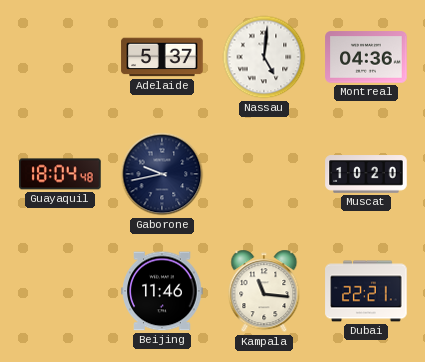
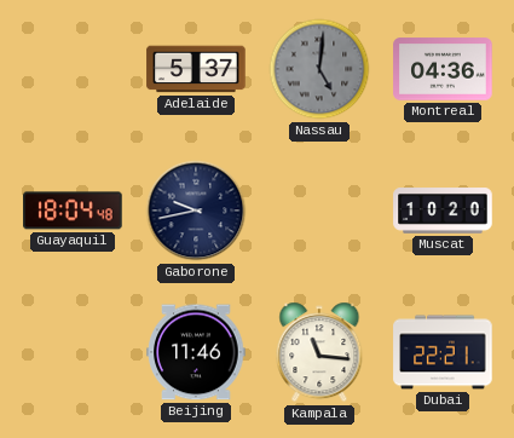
Nassau dial: white -> grey (319, 69)
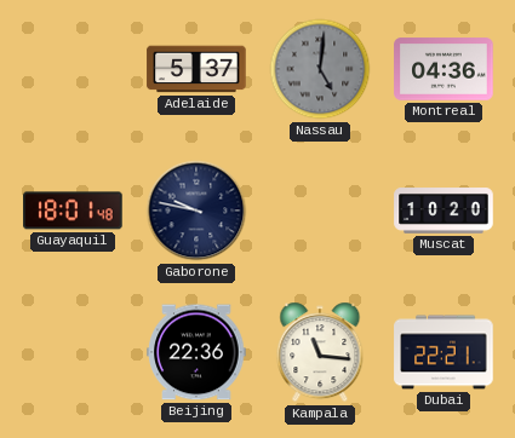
Guayaquil: 18:04 -> 18:01 (73, 211)
Gaborone: 9:43 -> 9:47 (196, 211)
Beijing: 11:46 -> 22:36 (196, 352)
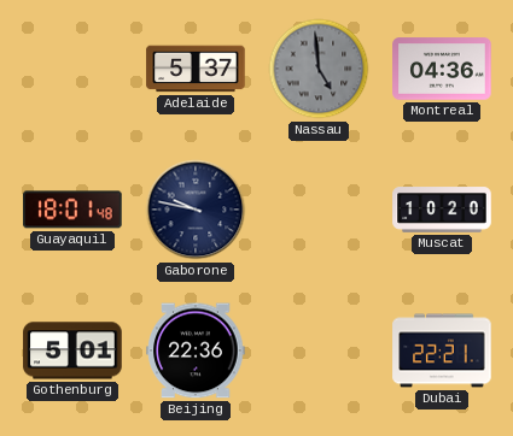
Nassau: 5:01 -> 4:59 (319, 69)
Gothenburg: none -> 5:01 (72, 350)
Kampala: 11:16 -> none (320, 352)
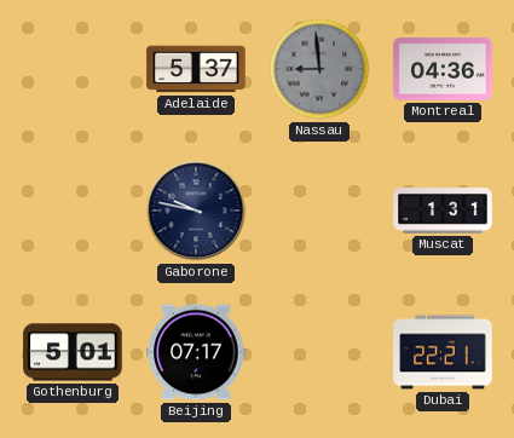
Nassau: 4:59 -> 8:59 (319, 69)
Guayaquil: 18:01 -> none (72, 210)
Muscat: 10:20 -> 1:31 (443, 211)
Beijing: 22:36 -> 07:17 (196, 352)
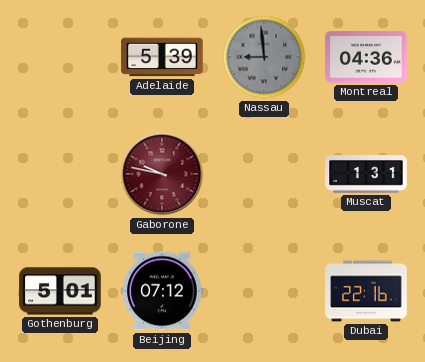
Adelaide: 5:37 -> 5:39 (162, 57)
Gaborone dial: navy -> burgundy (162, 174)
Beijing: 07:17 -> 07:12 (162, 291)
Dubai: 22:21 -> 22:16 (366, 291)
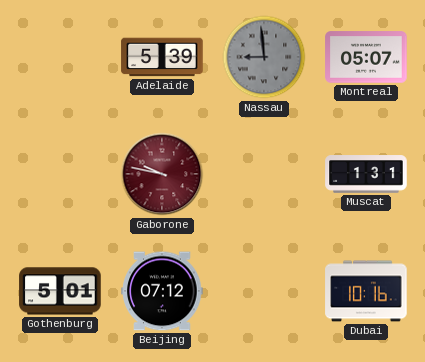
Montreal: 04:36 -> 05:07 (366, 57)
Dubai: 22:16 -> 10:16 (366, 291)
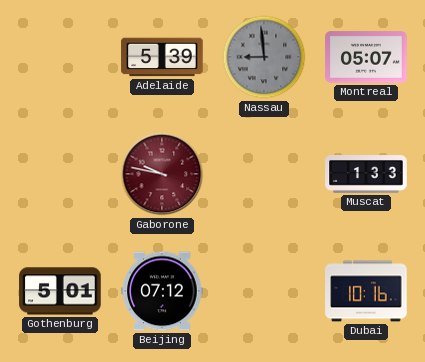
Muscat: 1:31 -> 1:33 (366, 174)
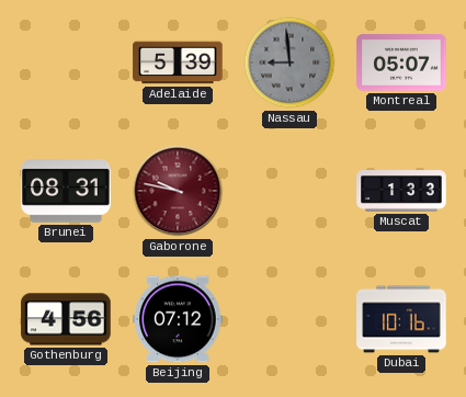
Brunei: none -> 08:31 (66, 192)
Gothenburg: 5:01 -> 4:56 (66, 319)
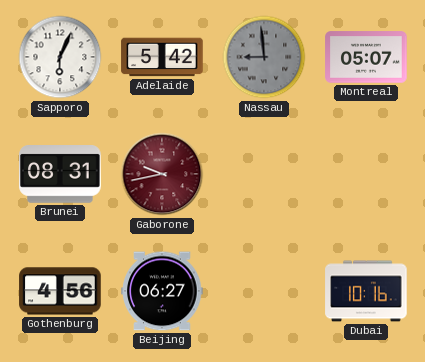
Sapporo: none -> 6:04 (60, 57)
Adelaide: 5:39 -> 5:42 (162, 57)
Gaborone: 9:47 -> 9:43 (162, 174)
Muscat: 1:33 -> none (401, 191)
Beijing: 07:12 -> 06:27 (162, 291)
